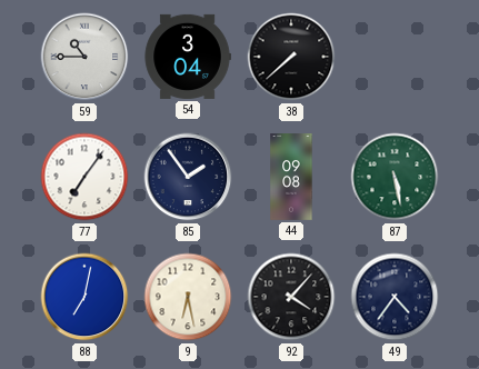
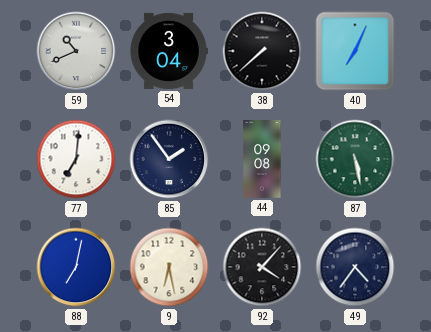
59: 10:45 -> 10:41 (76, 51)
40: none -> 7:04 (355, 51)
77: 7:06 -> 7:01 (76, 159)
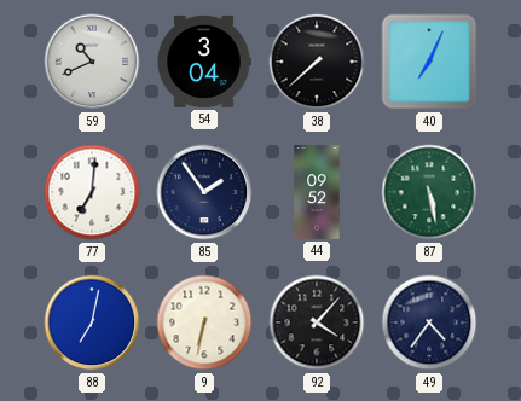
44: 09:08 -> 09:52 (317, 193)
9: 6:28 -> 6:32 (204, 322)
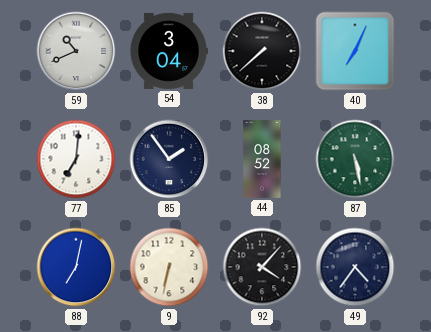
44: 09:52 -> 08:52 (262, 160)
